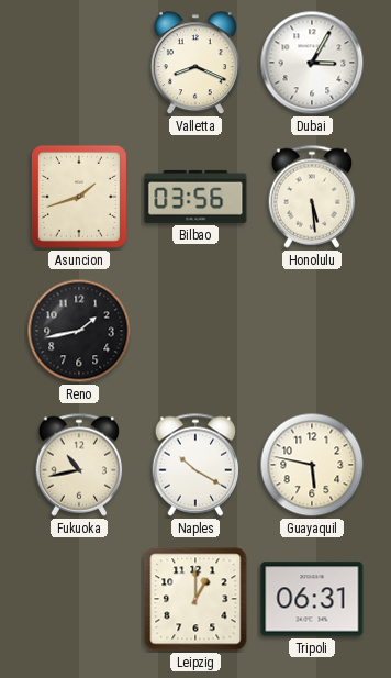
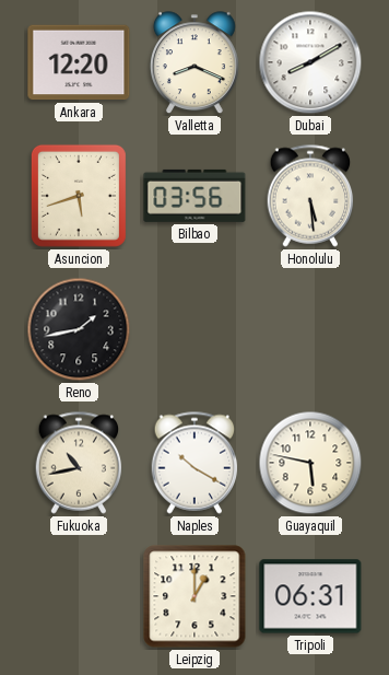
Ankara: none -> 12:20 (79, 62)
Dubai: 3:05 -> 8:10 (310, 62)
Asuncion: 1:42 -> 5:42 (79, 196)
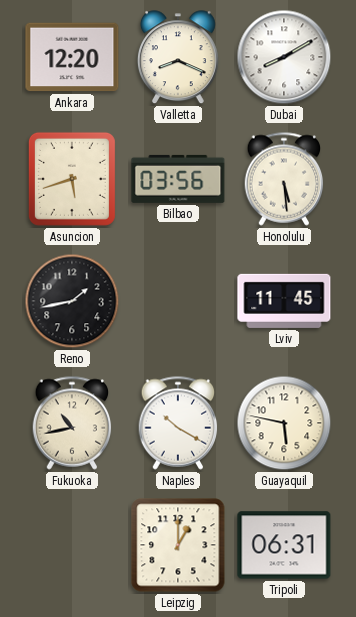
Lviv: none -> 11:45 (284, 301)
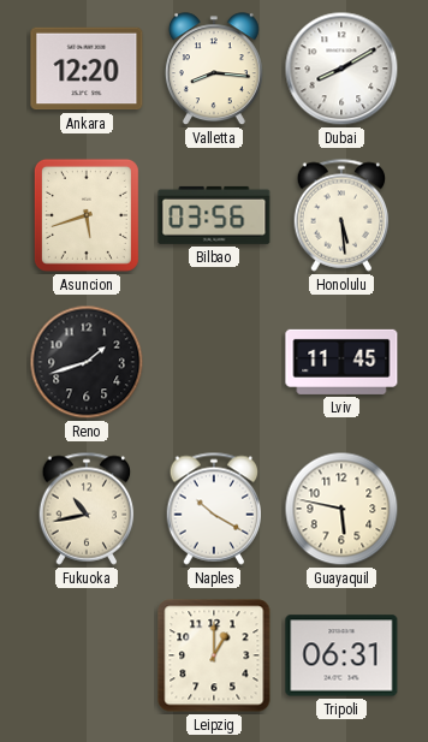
Valletta: 8:19 -> 8:16 (214, 70)
Reno: 1:43 -> 1:42 (87, 362)
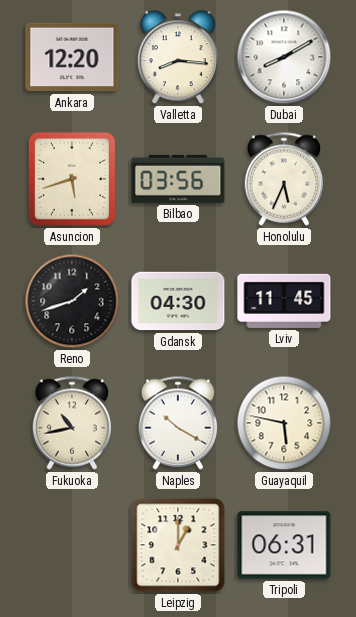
Honolulu: 5:29 -> 5:34 (284, 179)
Gdansk: none -> 04:30 (178, 301)
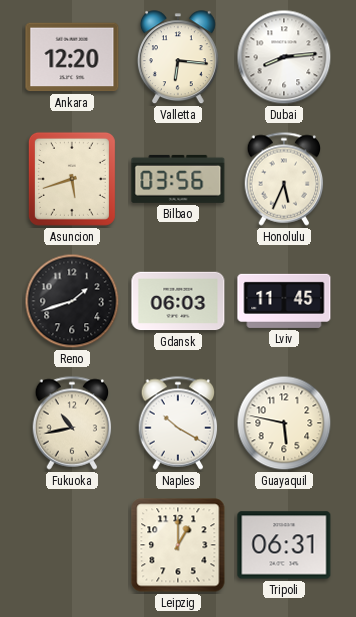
Valletta: 8:16 -> 6:16 (178, 58)
Dubai: 8:10 -> 8:14 (284, 57)
Gdansk: 04:30 -> 06:03 (178, 301)
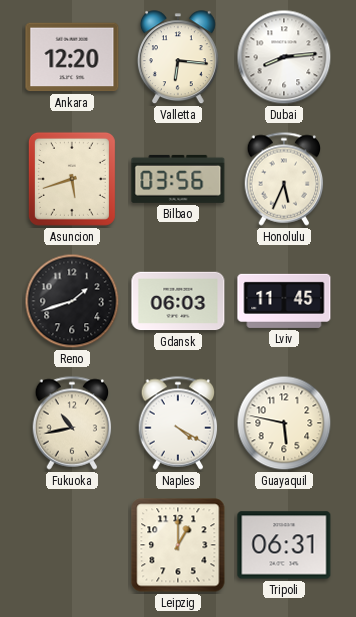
Naples: 10:20 -> 4:20 (178, 423)
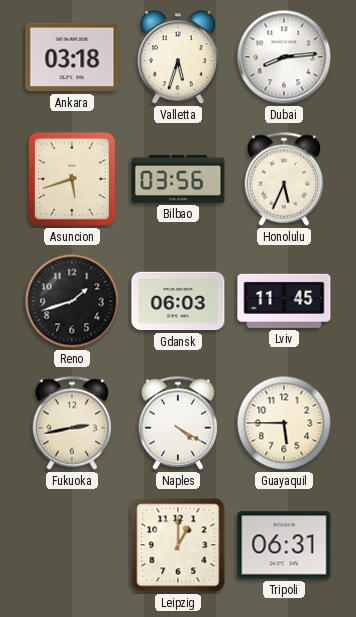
Ankara: 12:20 -> 03:18 (72, 57)
Valletta: 6:16 -> 5:33 (178, 58)
Fukuoka: 10:43 -> 2:43 (72, 423)
Guayaquil: 5:47 -> 5:45 (284, 423)
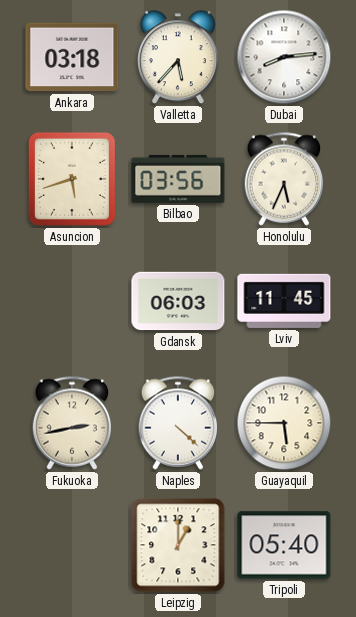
Valletta: 5:33 -> 5:37 (178, 58)
Reno: 1:42 -> none (72, 301)
Naples: 4:20 -> 4:22 (178, 423)
Tripoli: 06:31 -> 05:40 (284, 545)
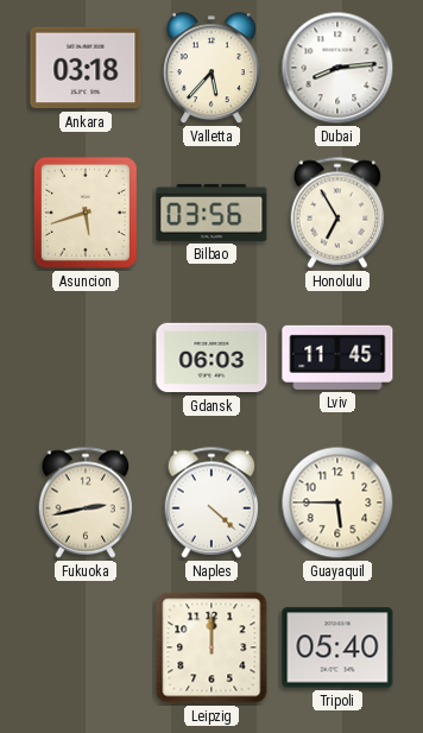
Honolulu: 5:34 -> 6:55 (337, 213)
Leipzig: 1:00 -> 12:00 (211, 647)
